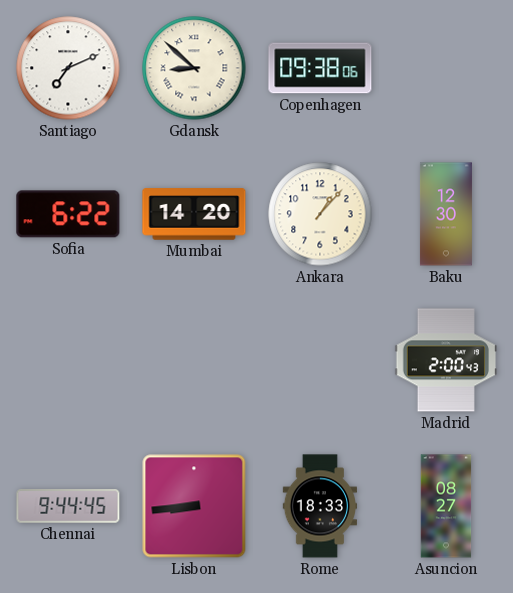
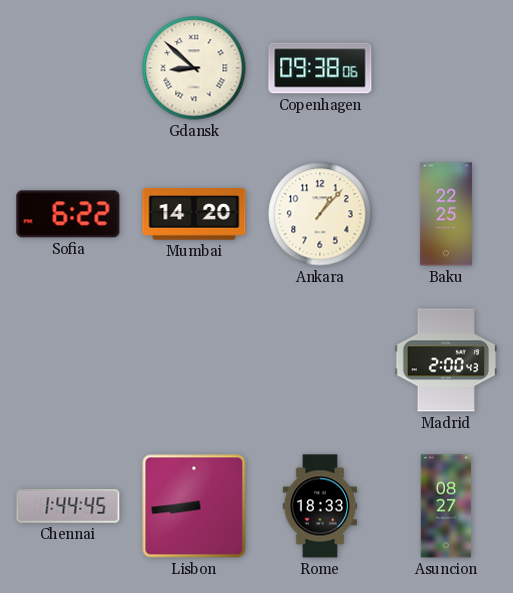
Santiago: 7:11 -> none (68, 68)
Baku: 12:30 -> 22:25 (446, 214)
Chennai: 9:44 -> 1:44 (68, 507)
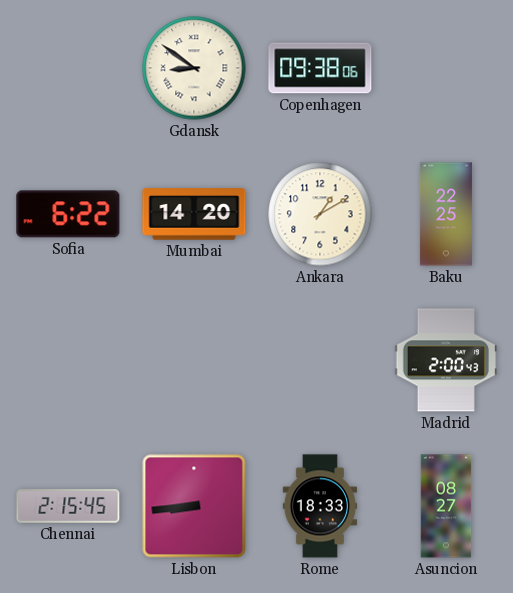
Gdansk: 8:52 -> 8:51 (194, 68)
Ankara: 1:07 -> 1:10 (320, 214)
Chennai: 1:44 -> 2:15 (68, 507)
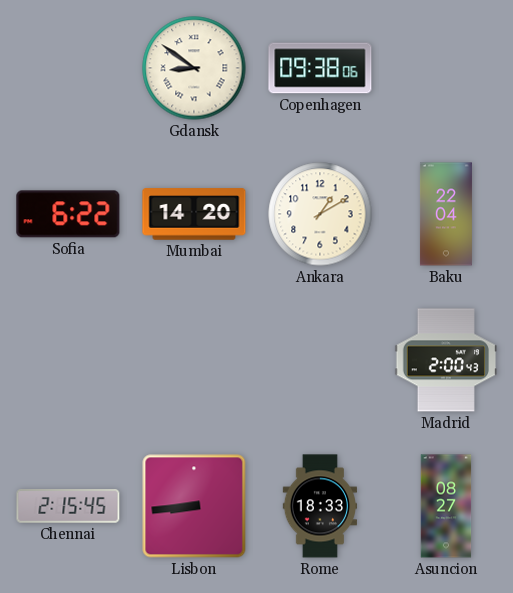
Baku: 22:25 -> 22:04 (446, 214)
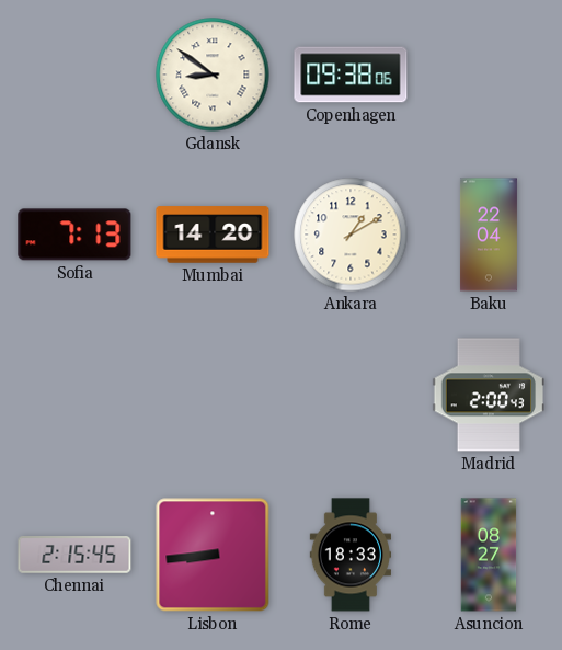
Sofia: 6:22 -> 7:13 (74, 235)
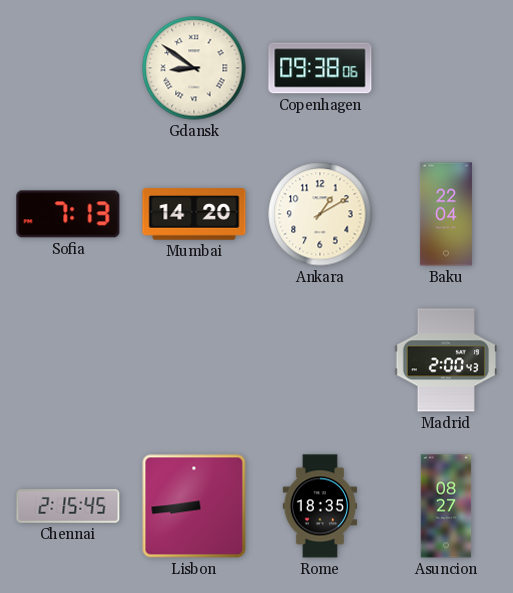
Rome: 18:33 -> 18:35 (319, 506)
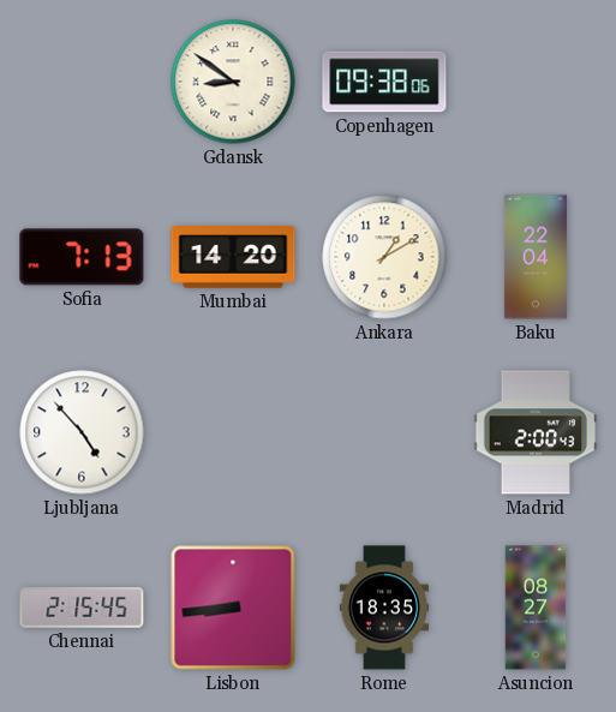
Ljubljana: none -> 4:53 (82, 432)
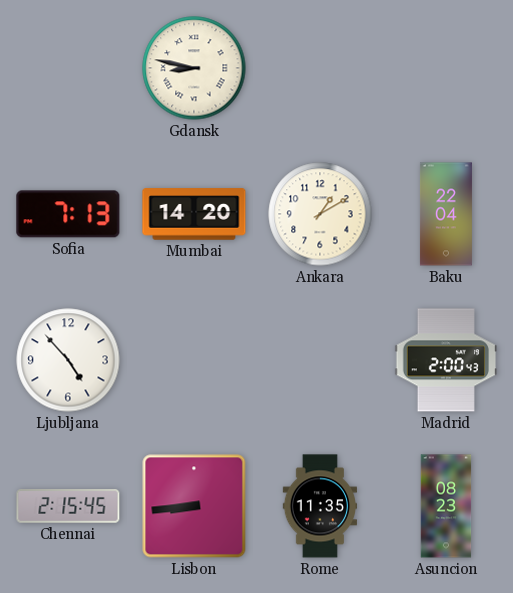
Gdansk: 8:51 -> 8:47 (194, 68)
Copenhagen: 09:38 -> none (384, 82)
Rome: 18:35 -> 11:35 (319, 506)
Asuncion: 08:27 -> 08:23 (446, 506)
